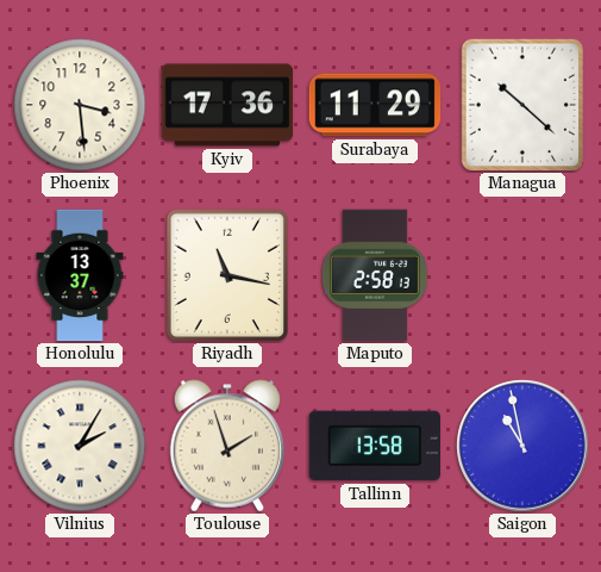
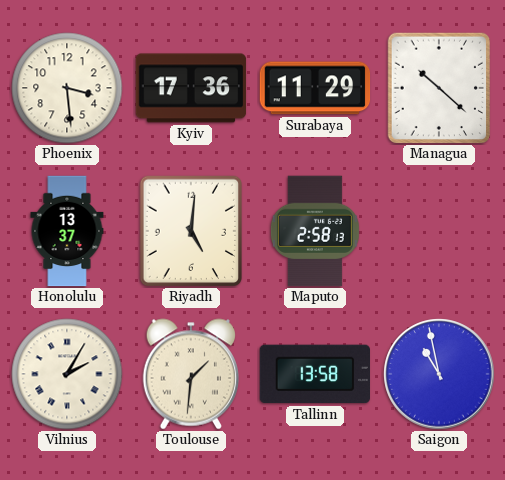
Riyadh: 11:17 -> 5:01 (191, 231)
Toulouse: 1:57 -> 1:31 (190, 374)
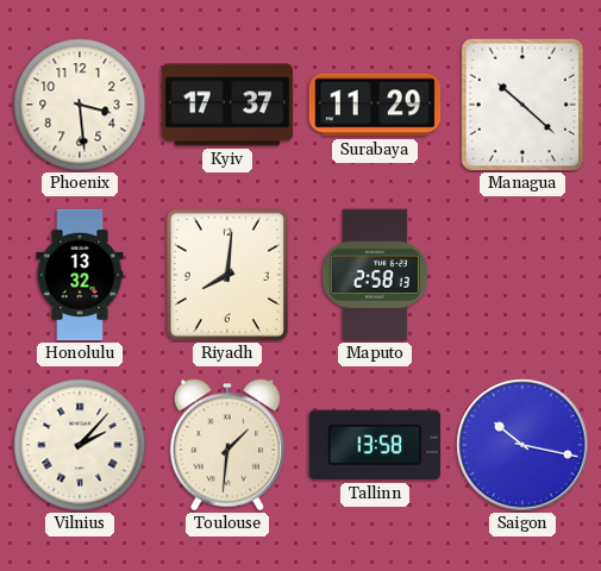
Kyiv: 17:36 -> 17:37 (227, 105)
Honolulu: 13:37 -> 13:32 (80, 275)
Riyadh: 5:01 -> 8:01 (227, 275)
Vilnius: 2:05 -> 2:07 (80, 445)
Saigon: 10:58 -> 10:17 (522, 445)
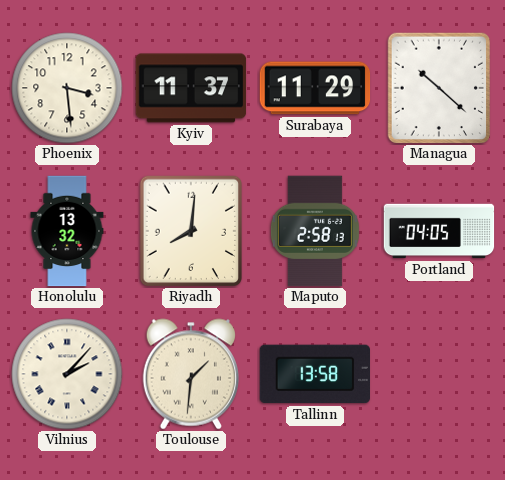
Kyiv: 17:37 -> 11:37 (191, 88)
Portland: none -> 04:05 (439, 231)
Saigon: 10:17 -> none (522, 445)
